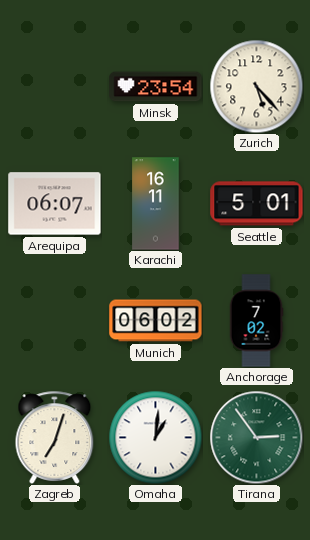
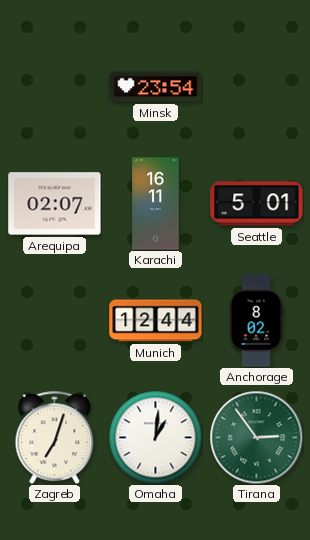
Zurich: 5:23 -> none (256, 86)
Arequipa: 06:07 -> 02:07 (55, 204)
Munich: 06:02 -> 12:44 (156, 321)
Anchorage: 7:02 -> 8:02 (256, 321)
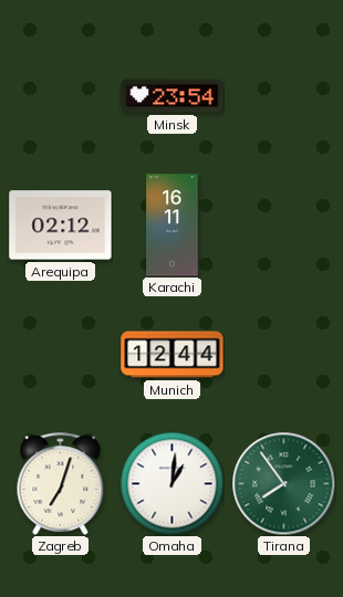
Arequipa: 02:07 -> 02:12 (61, 226)
Seattle: 5:01 -> none (257, 204)
Anchorage: 8:02 -> none (256, 321)
Tirana: 2:54 -> 7:54 (283, 483)
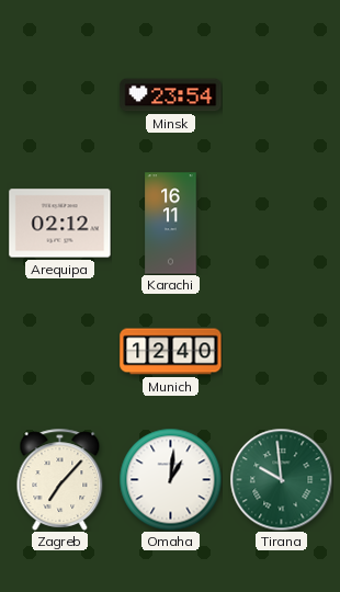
Munich: 12:44 -> 12:40 (171, 352)
Zagreb: 7:03 -> 7:07 (60, 479)
Tirana: 7:54 -> 9:59 (281, 479)
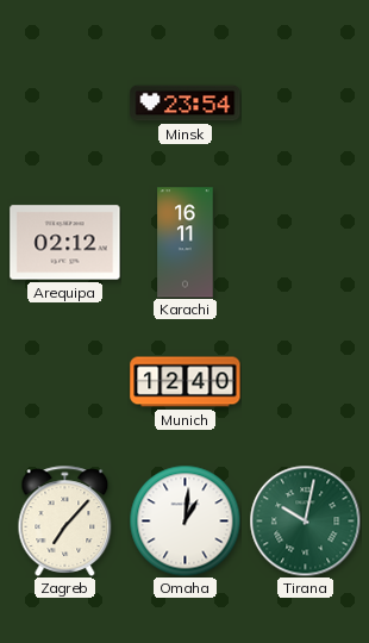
Tirana: 9:59 -> 10:02 (305, 520)
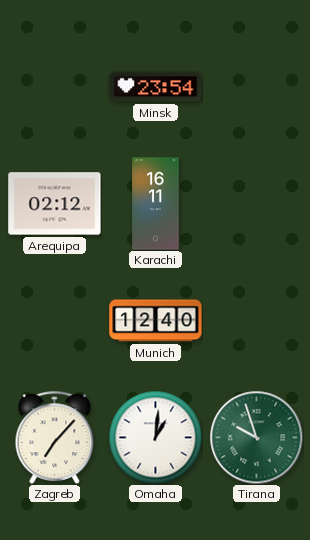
Tirana: 10:02 -> 9:57 (256, 437)
